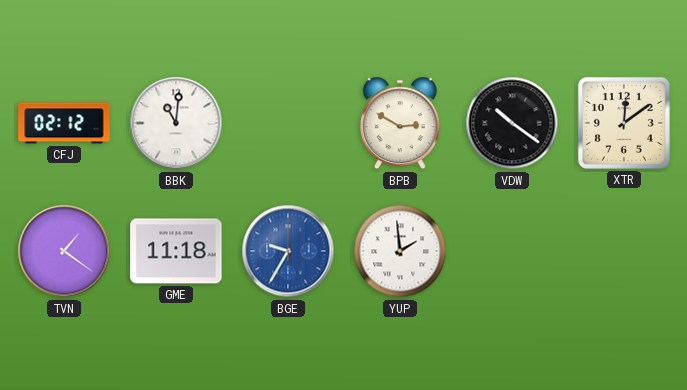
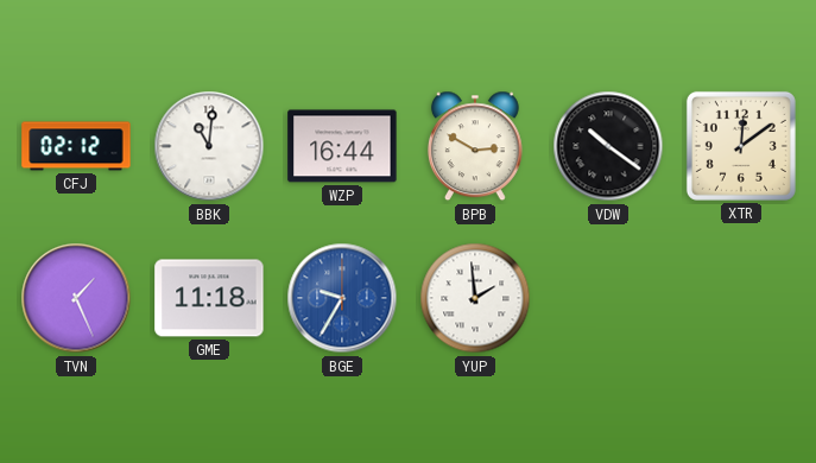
WZP: none -> 16:44 (342, 146)
TVN: 1:21 -> 1:26 (76, 298)
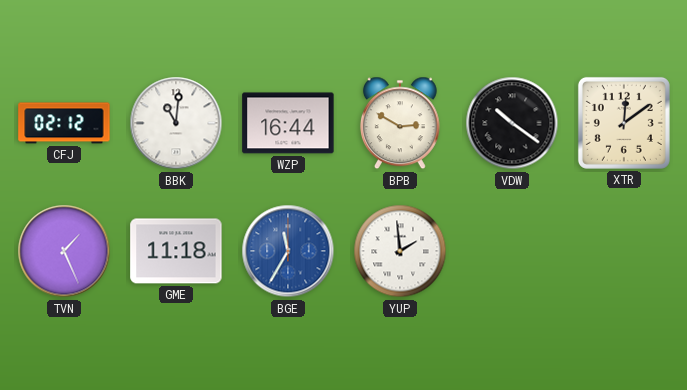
BGE: 9:35 -> 11:35 (288, 251)
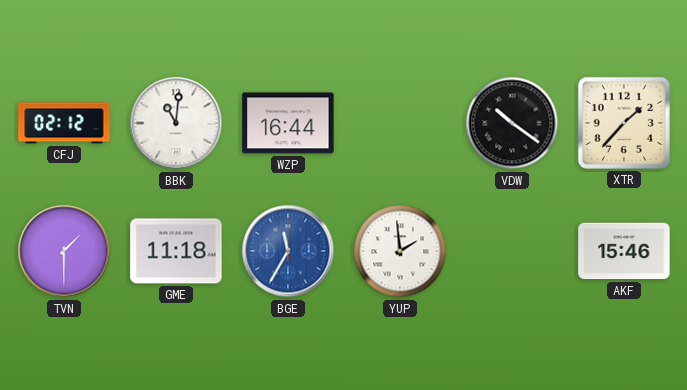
BPB: 2:50 -> none (400, 123)
XTR: 12:09 -> 1:37 (624, 123)
TVN: 1:26 -> 1:30 (64, 251)
AKF: none -> 15:46 (624, 251)
